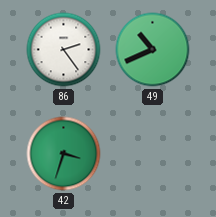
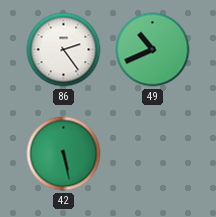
42: 3:33 -> 5:28 (64, 154)
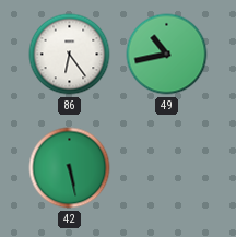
86: 2:24 -> 6:24 (70, 55)
49: 10:41 -> 10:43 (167, 55)
